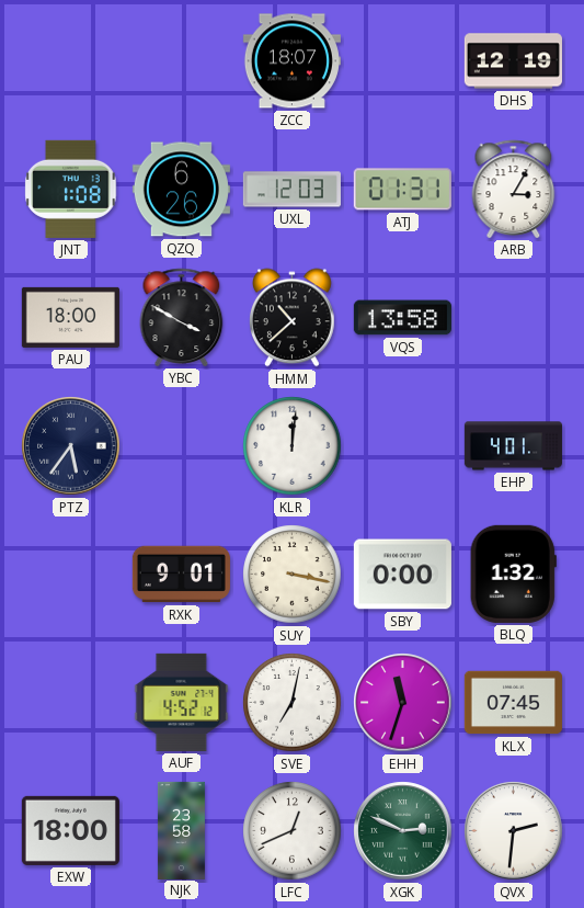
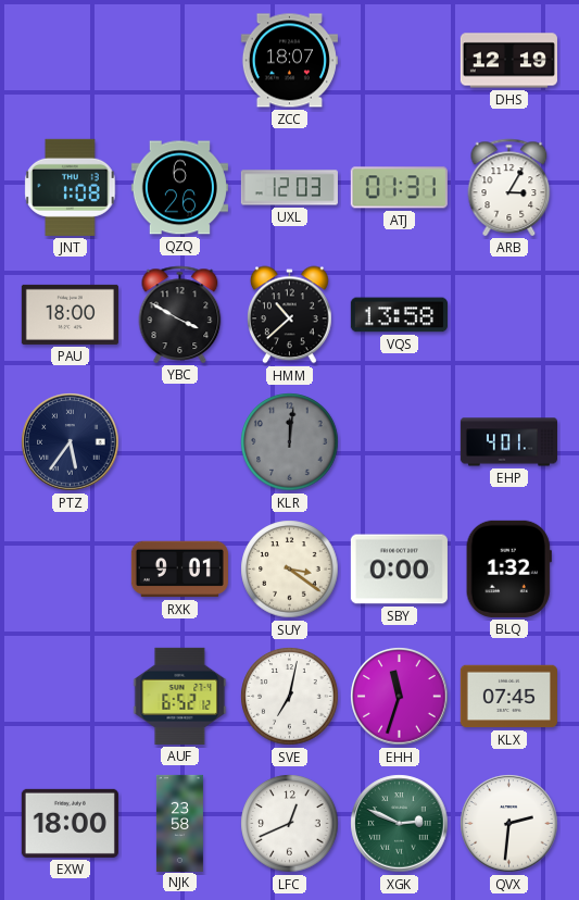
KLR dial: white -> grey (290, 442)
SUY: 3:17 -> 3:21 (290, 570)
AUF: 4:52 -> 6:52 (180, 696)
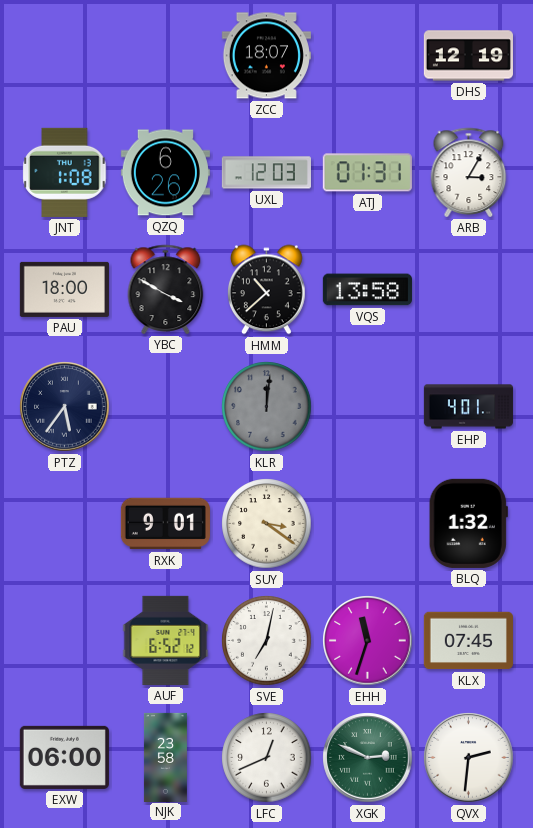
SBY: 0:00 -> none (399, 570)
EXW: 18:00 -> 06:00 (64, 757)
